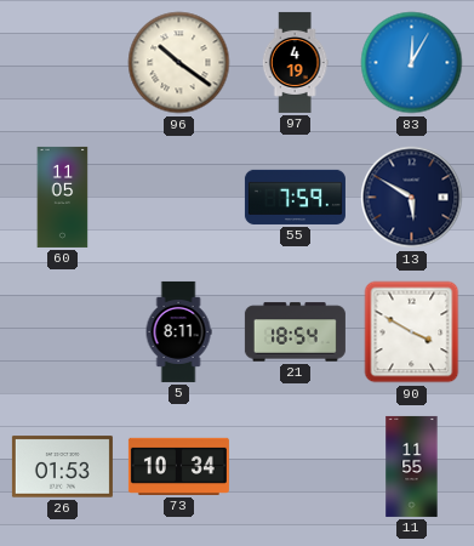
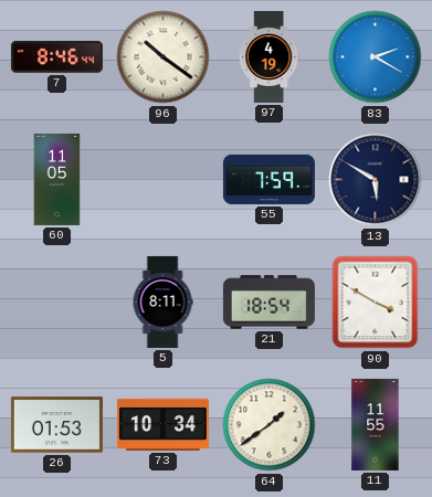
7: none -> 8:46 (56, 57)
83: 12:05 -> 2:20 (376, 57)
64: none -> 1:39 (270, 425)
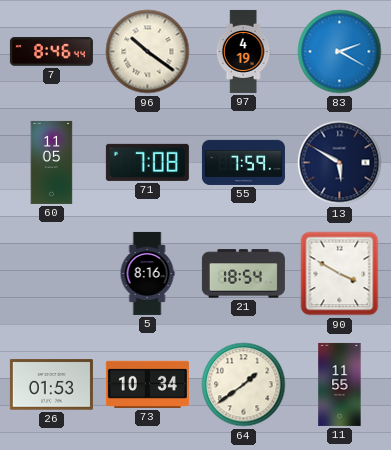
71: none -> 7:08 (147, 162)
5: 8:11 -> 8:16 (147, 273)
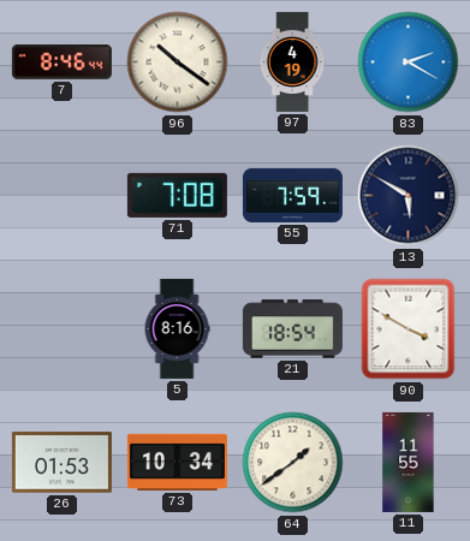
60: 11:05 -> none (52, 162)
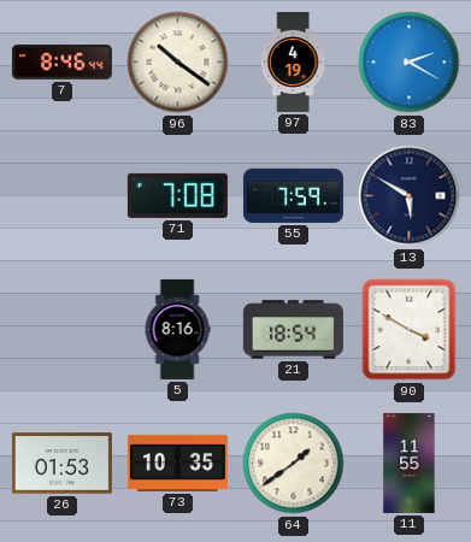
73: 10:34 -> 10:35 (177, 463)
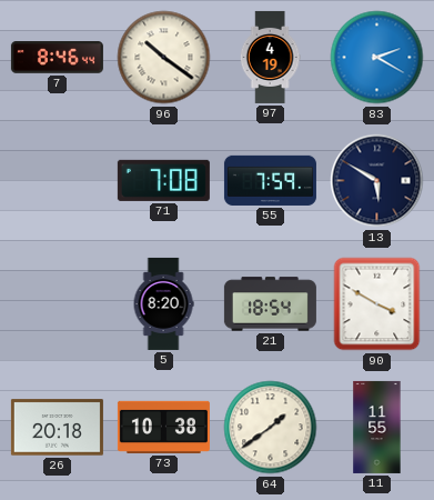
5: 8:16 -> 8:20 (163, 303)
26: 01:53 -> 20:18 (57, 428)
73: 10:35 -> 10:38 (163, 427)
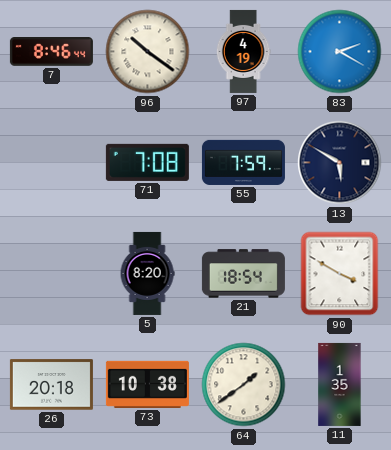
11: 11:55 -> 1:35 (340, 384)
